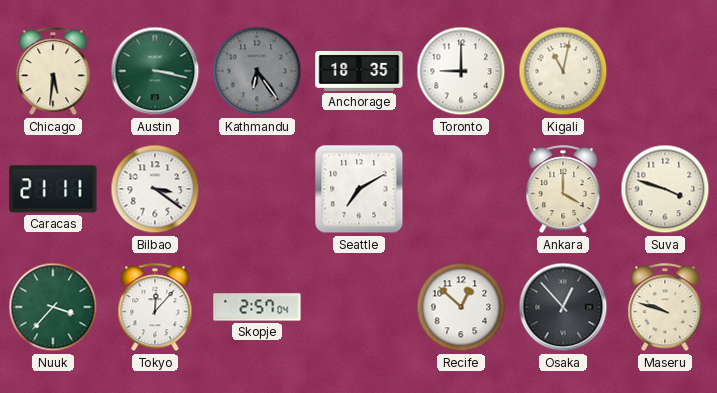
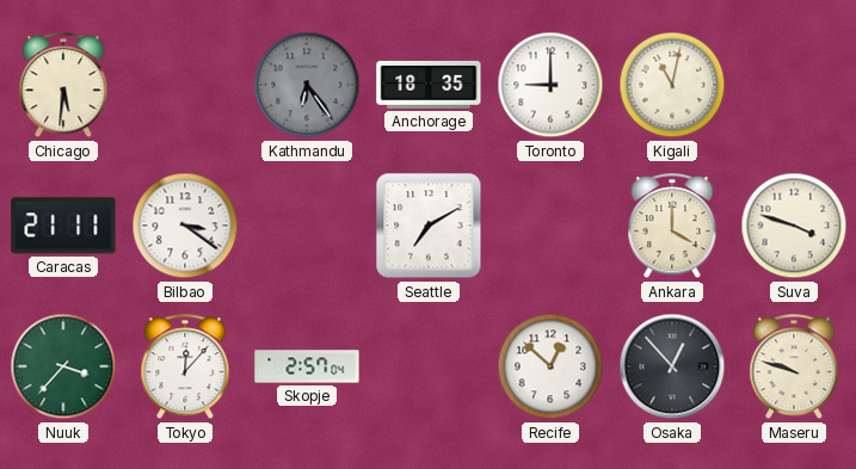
Austin: 3:17 -> none (155, 71)
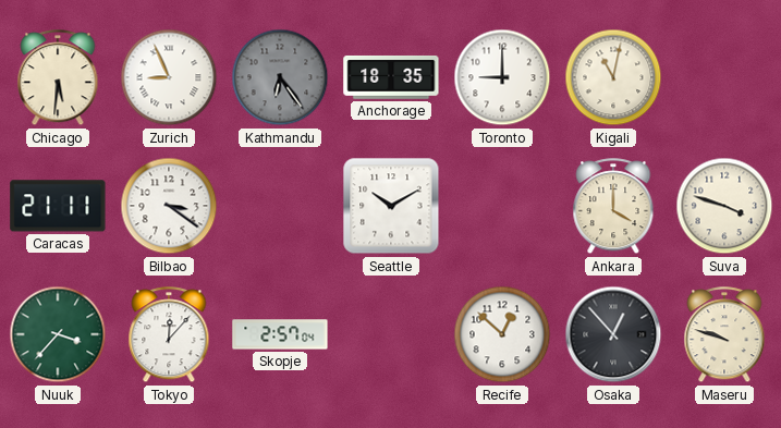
Zurich: none -> 8:56 (169, 77)
Seattle: 7:10 -> 10:10 (391, 206)
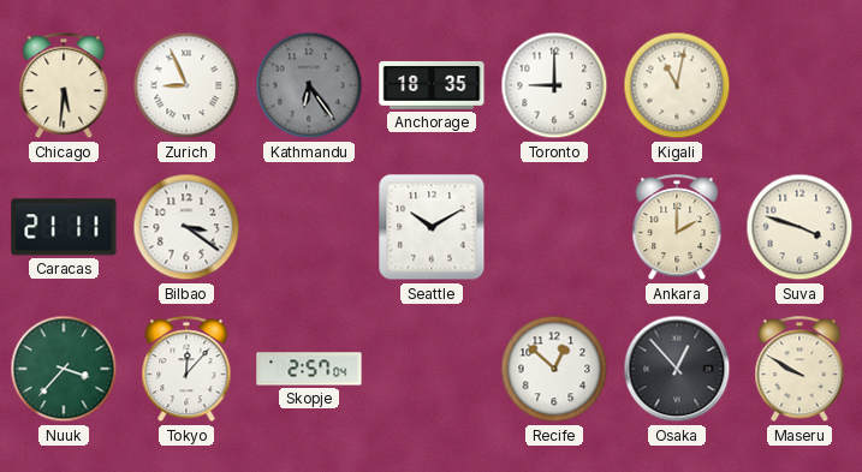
Ankara: 4:00 -> 2:00 (677, 228)
Maseru: 9:48 -> 9:50 (799, 370)
